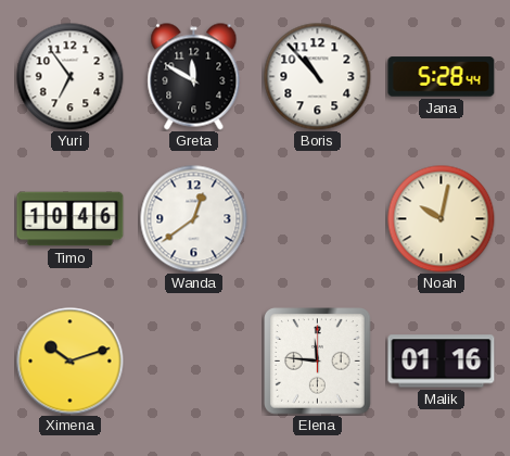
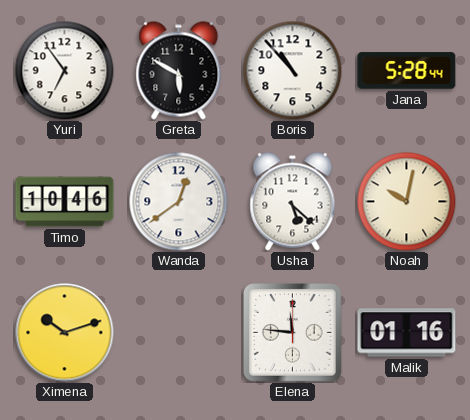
Greta: 11:50 -> 5:50 (179, 71)
Usha: none -> 5:22 (293, 202)
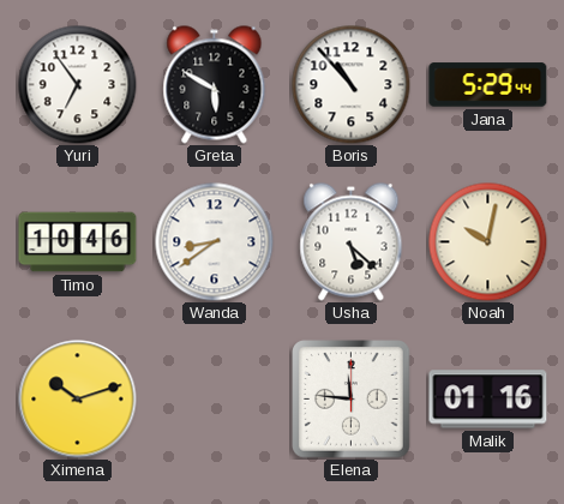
Jana: 5:28 -> 5:29 (488, 85)
Wanda: 12:39 -> 8:39 (215, 242)
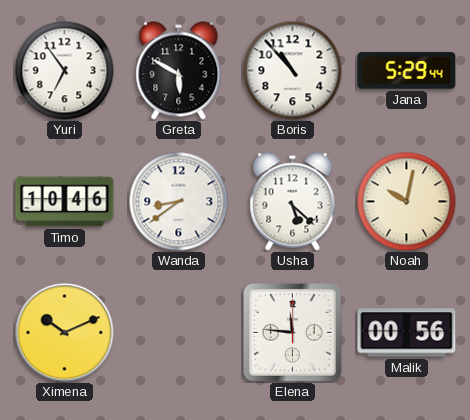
Ximena: 10:12 -> 10:11 (65, 333)
Malik: 01:16 -> 00:56 (407, 333)
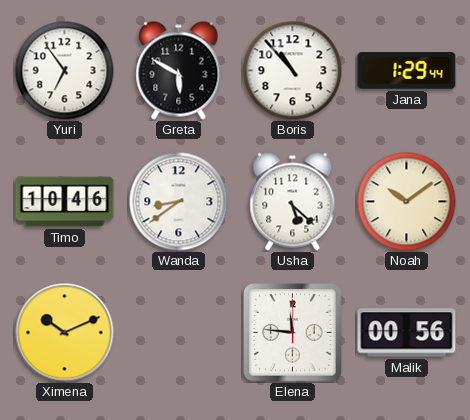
Jana: 5:29 -> 1:29 (407, 71)
Noah: 10:02 -> 10:09 (407, 202)
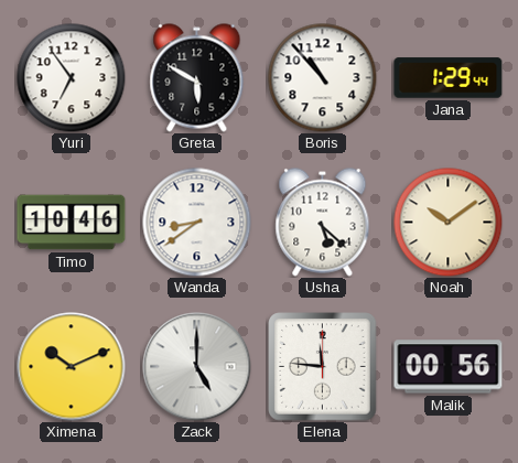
Zack: none -> 5:00 (197, 367)
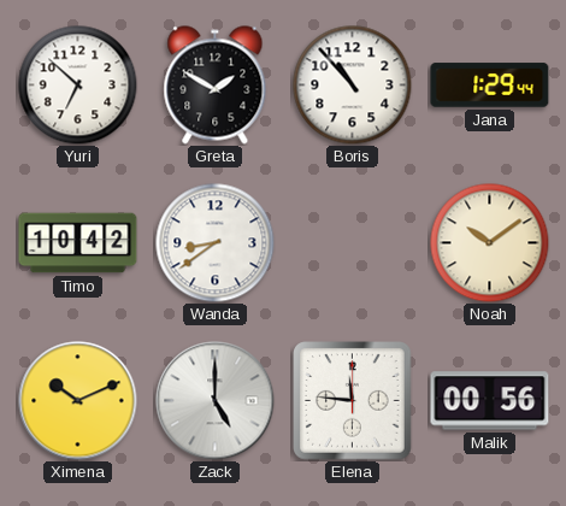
Yuri: 6:54 -> 6:52 (78, 86)
Greta: 5:50 -> 1:50 (216, 86)
Timo: 10:46 -> 10:42 (78, 243)
Usha: 5:22 -> none (323, 223)
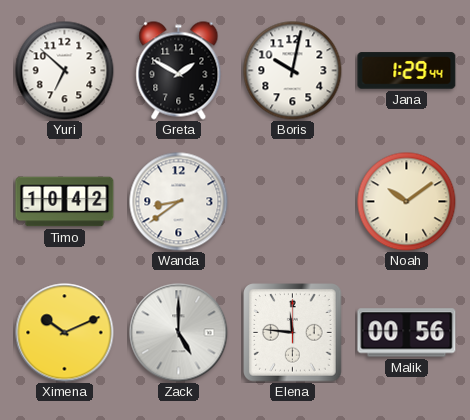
Boris: 10:53 -> 10:02 (293, 71)
